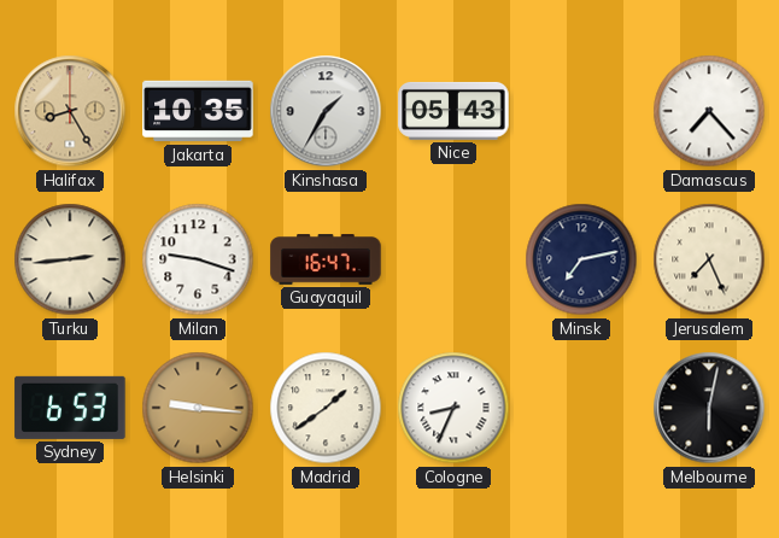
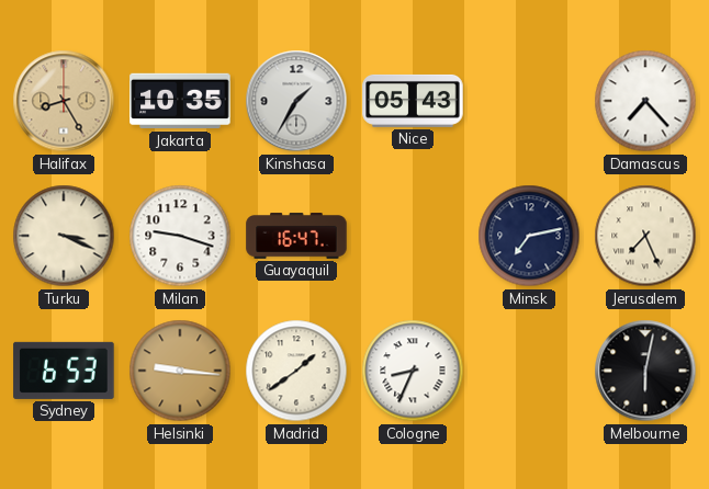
Turku: 2:44 -> 3:19 (64, 236)
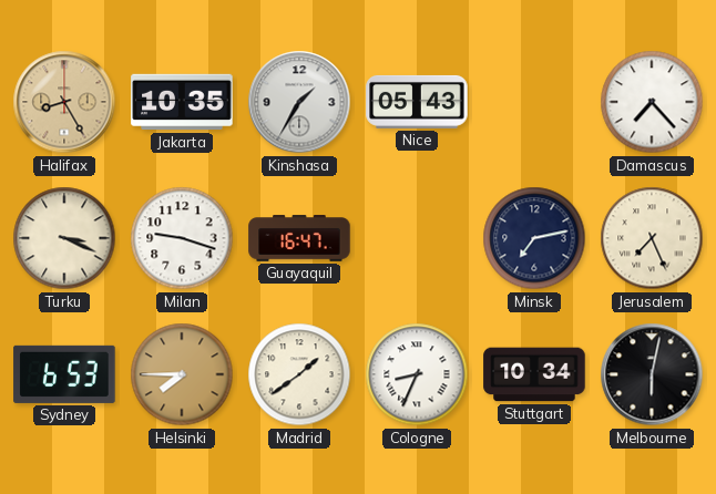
Helsinki: 9:16 -> 7:45 (182, 374)
Stuttgart: none -> 10:34 (534, 374)
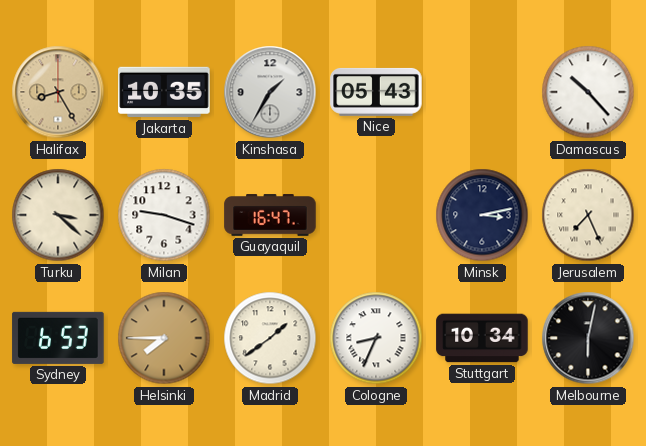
Damascus: 7:23 -> 10:23 (588, 92)
Turku: 3:19 -> 3:22 (58, 215)
Minsk: 7:13 -> 3:13 (482, 215)
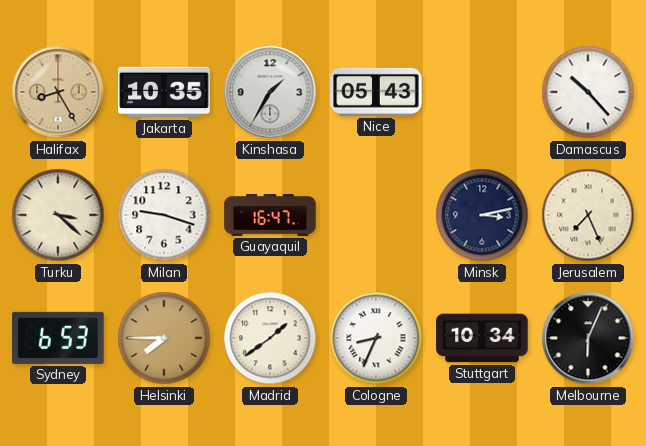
Melbourne: 6:02 -> 6:04 (588, 338)
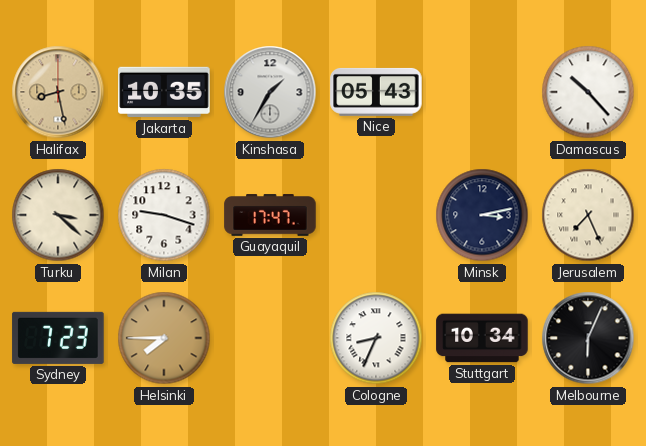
Halifax: 8:25 -> 8:28 (58, 92)
Guayaquil: 16:47 -> 17:47 (270, 215)
Sydney: 6:53 -> 7:23 (58, 338)
Madrid: 1:39 -> none (270, 338)
